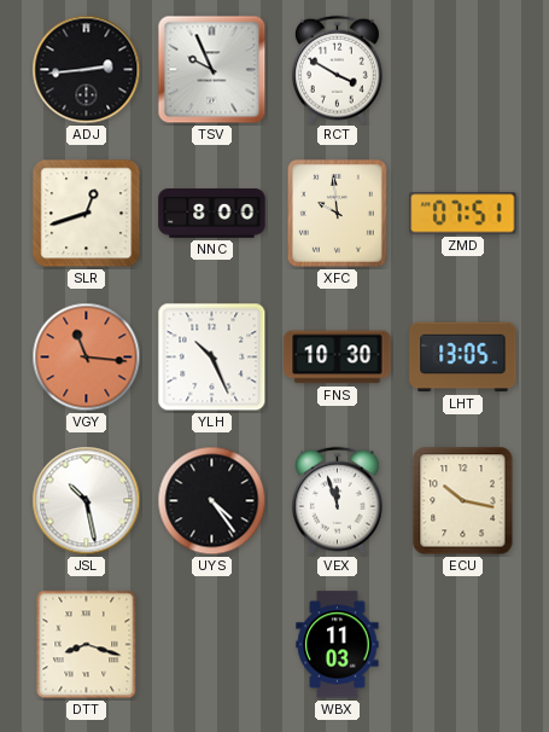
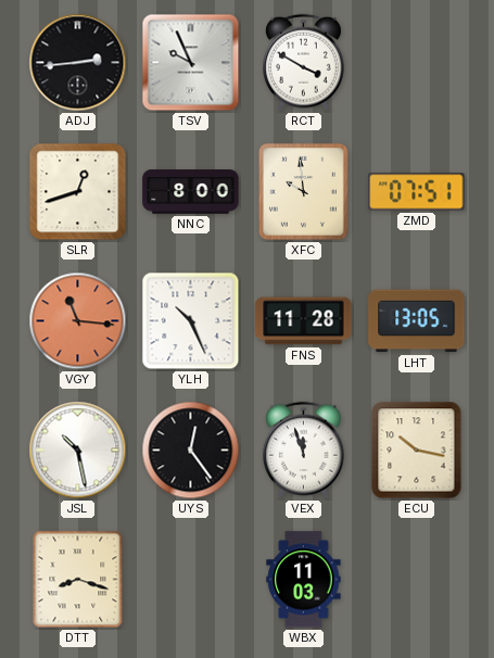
FNS: 10:30 -> 11:28 (304, 321)
UYS: 4:24 -> 12:24 (191, 451)
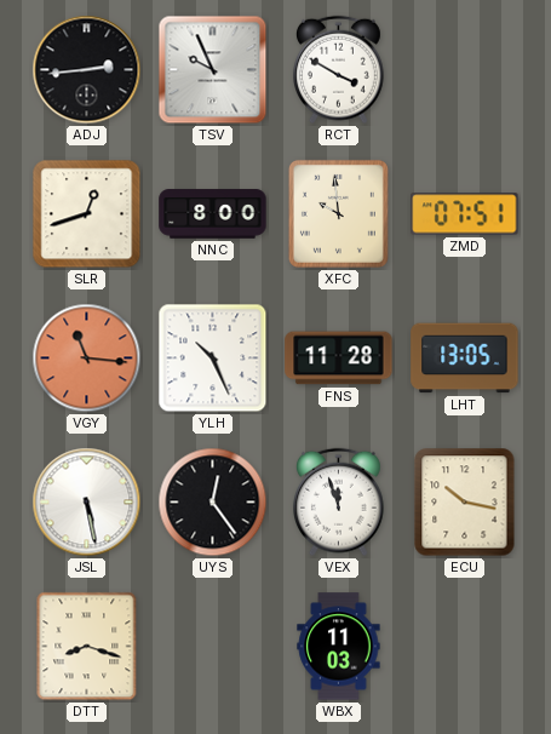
JSL: 10:28 -> 5:28 (87, 503)
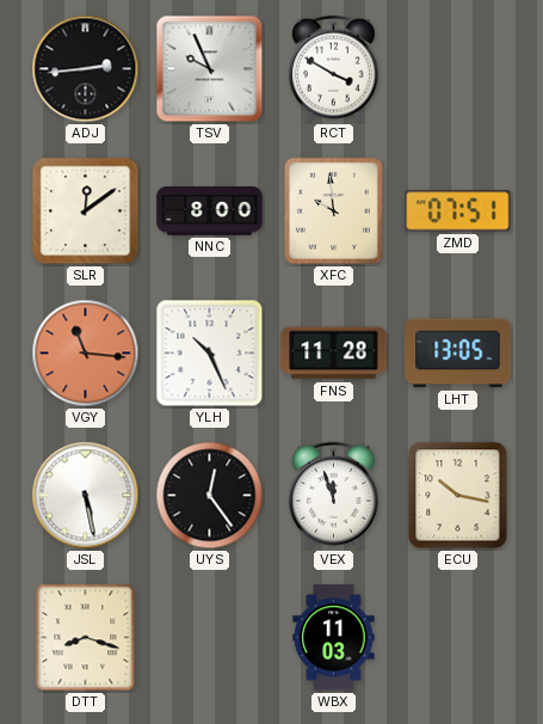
SLR: 12:42 -> 12:09 (86, 211)
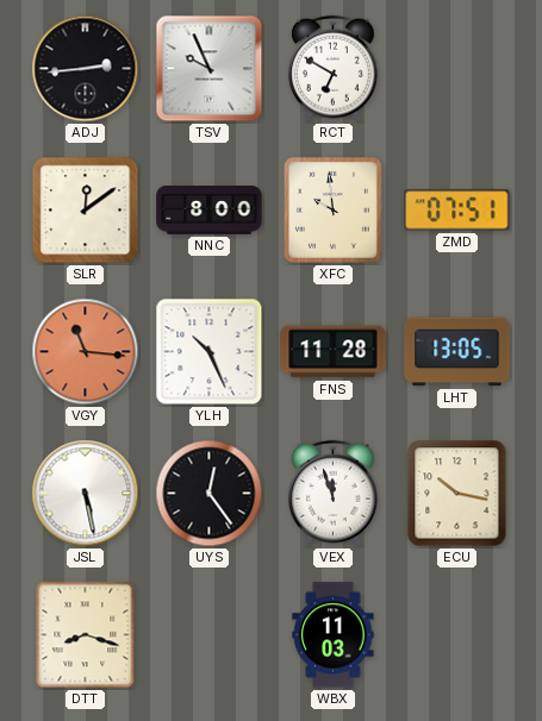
RCT: 3:50 -> 6:50 (334, 69)
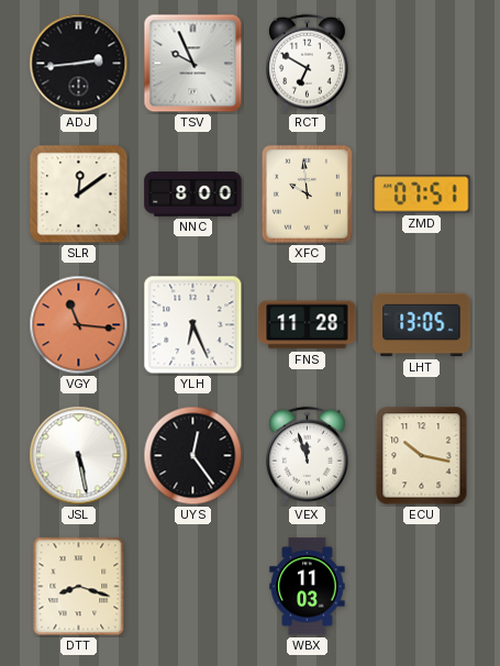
YLH: 10:26 -> 6:26 (193, 325)
